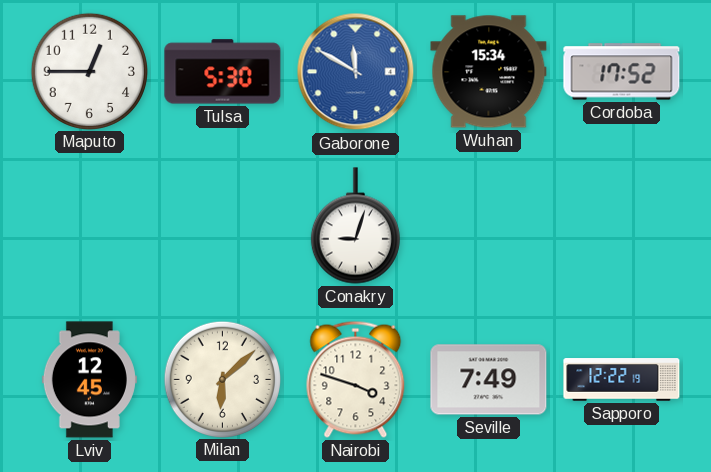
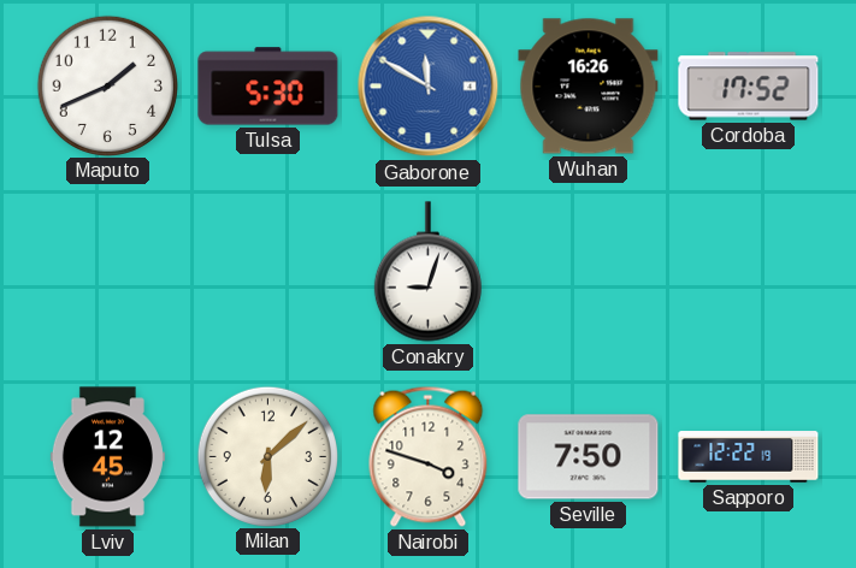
Maputo: 12:45 -> 1:41 (107, 85)
Wuhan: 15:34 -> 16:26 (589, 87)
Seville: 7:49 -> 7:50 (589, 457)
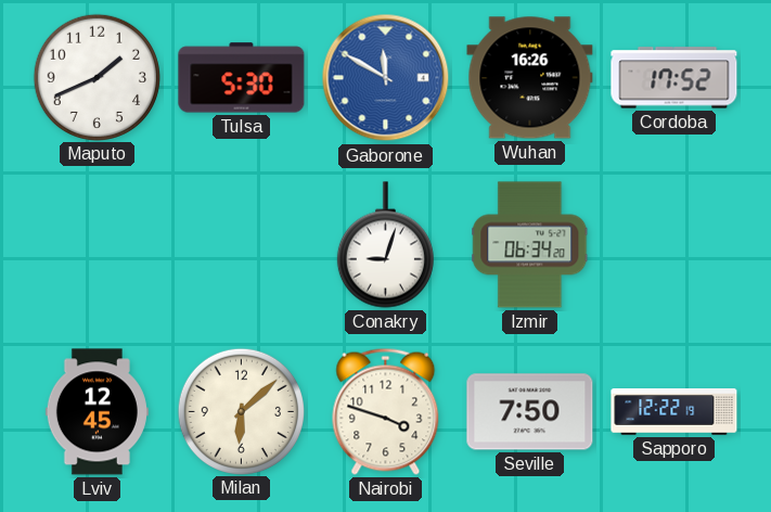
Izmir: none -> 06:34 (530, 245)
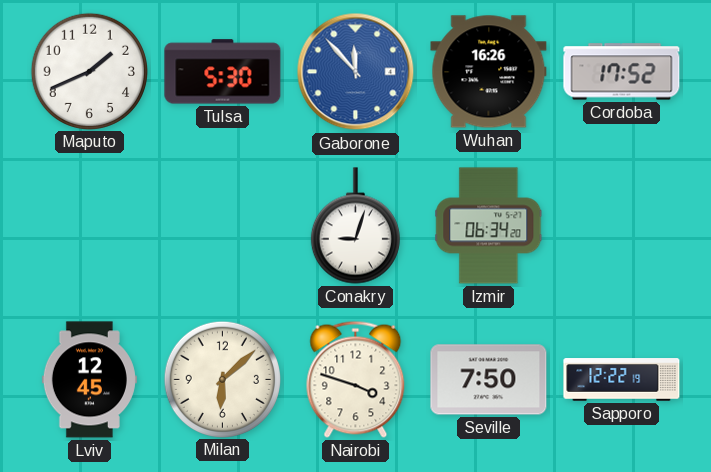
Gaborone: 11:50 -> 11:53 (356, 72)
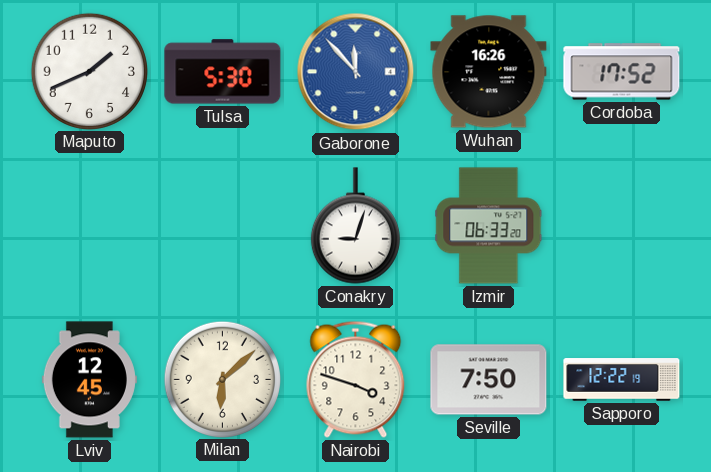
Izmir: 06:34 -> 06:33 (489, 226)
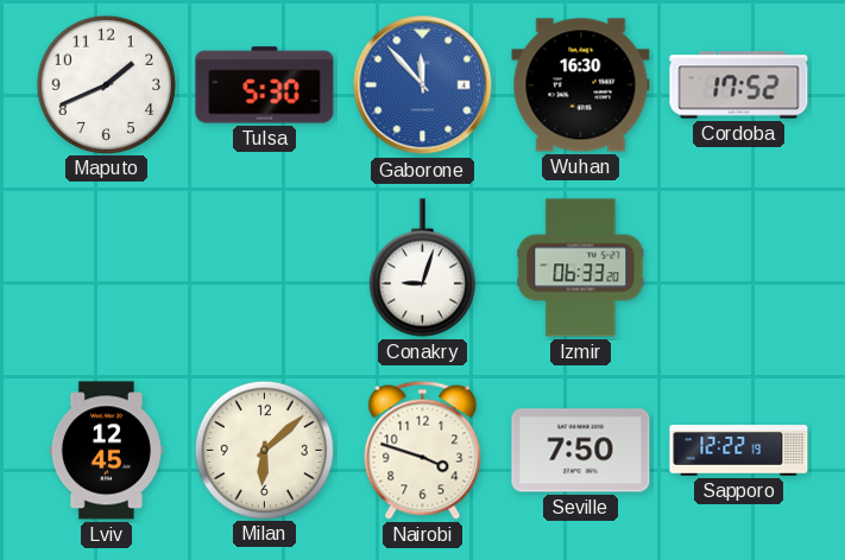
Wuhan: 16:26 -> 16:30 (581, 85)
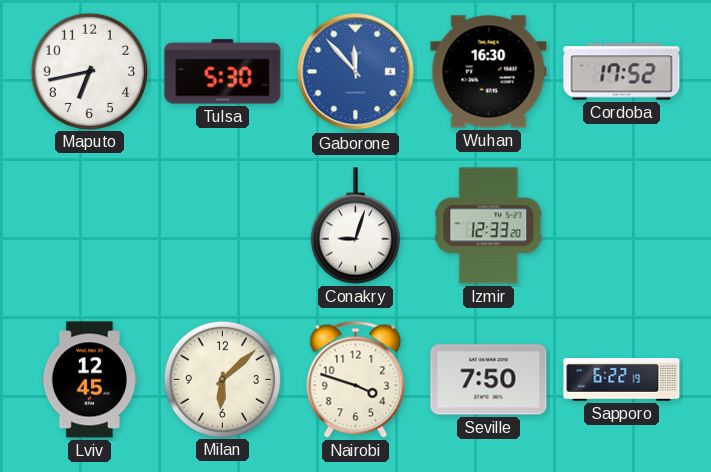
Maputo: 1:41 -> 6:43 (89, 71)
Izmir: 06:33 -> 12:33 (489, 226)
Sapporo: 12:22 -> 6:22 (622, 380)
